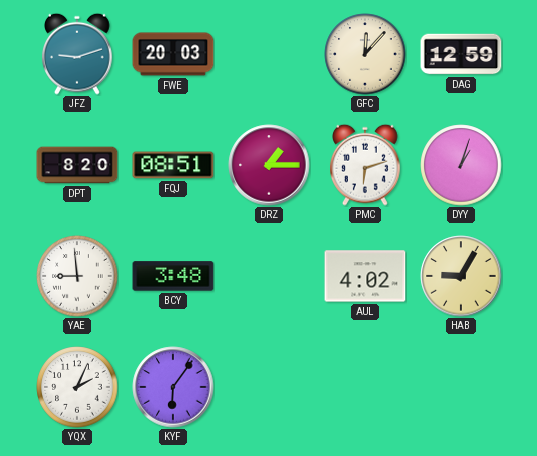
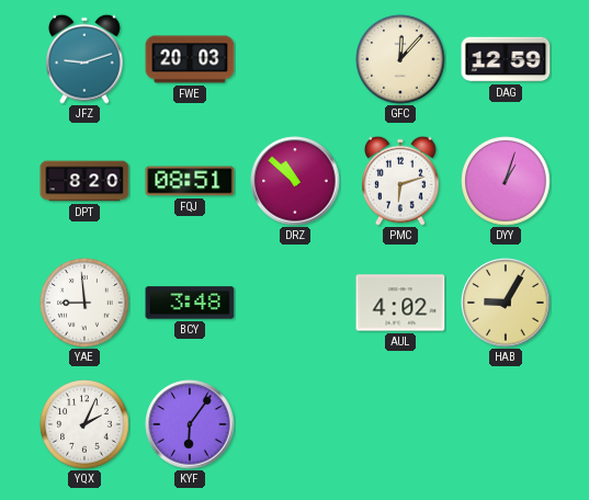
DRZ: 1:15 -> 10:52 (295, 181)
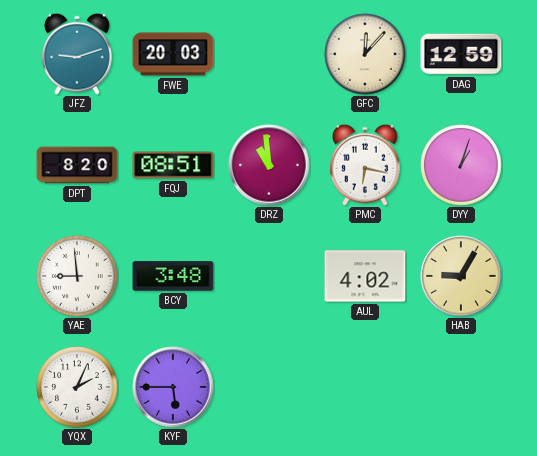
DRZ: 10:52 -> 10:59 (269, 165)
PMC: 6:12 -> 6:17 (366, 165)
KYF: 6:06 -> 5:45 (173, 387)
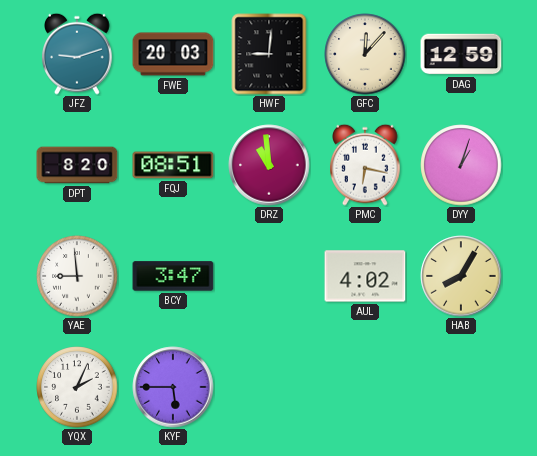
HWF: none -> 9:01 (269, 54)
BCY: 3:48 -> 3:47 (173, 276)
HAB: 9:05 -> 8:05 (461, 276)
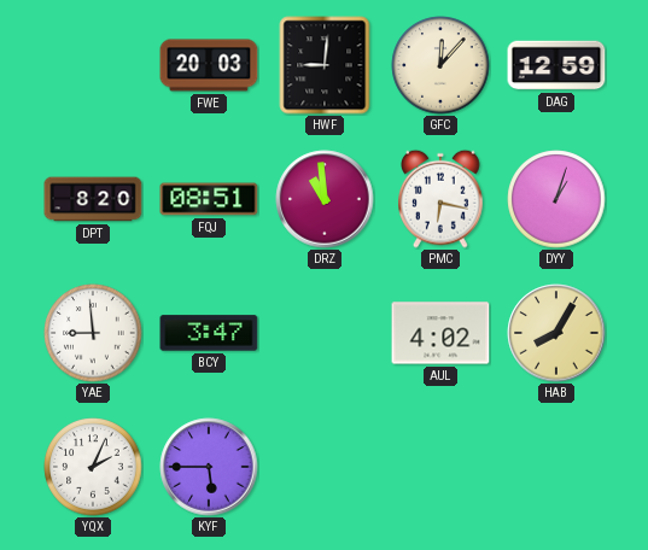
JFZ: 9:12 -> none (78, 54)
